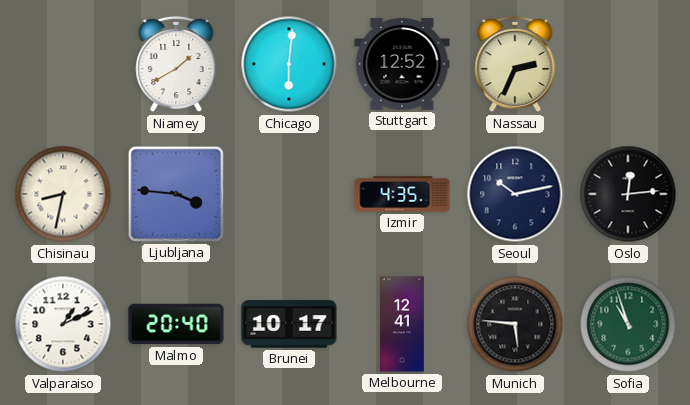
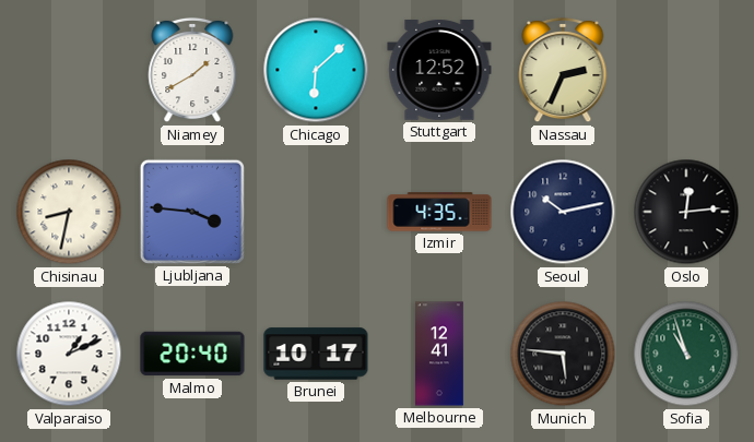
Chicago: 6:01 -> 6:08 (316, 70)
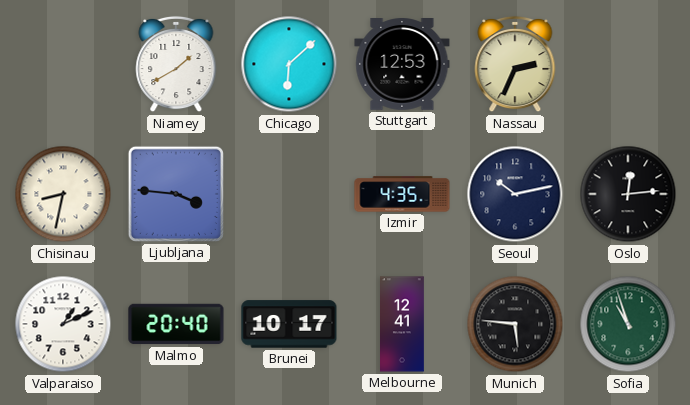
Stuttgart: 12:52 -> 12:53 (402, 65)
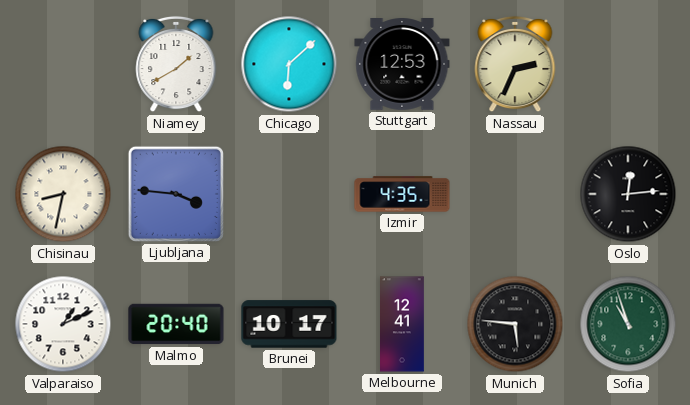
Seoul: 10:13 -> none (515, 194)
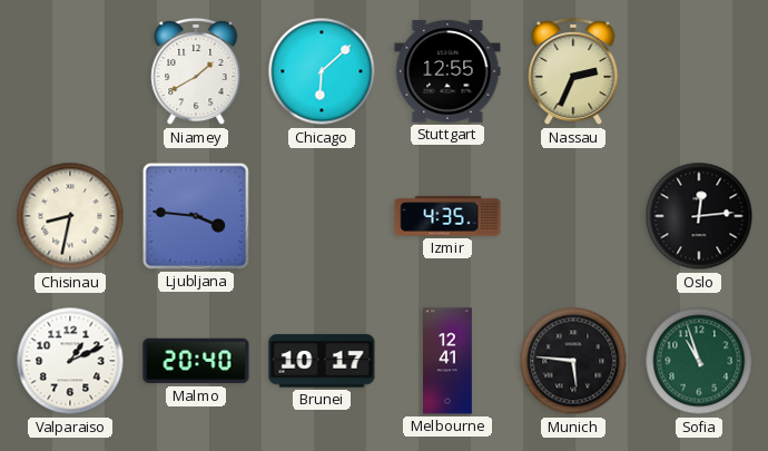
Stuttgart: 12:53 -> 12:55 (447, 72)
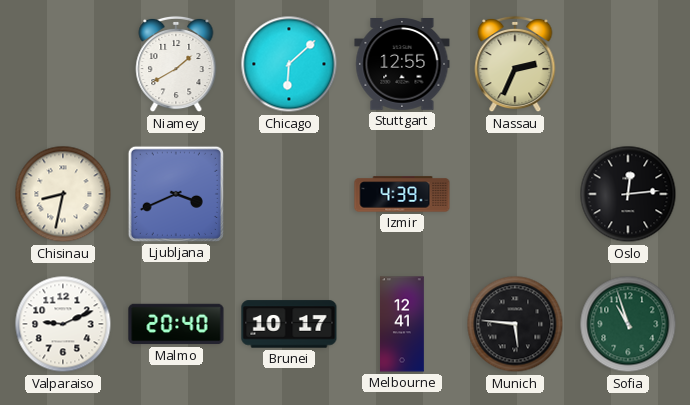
Ljubljana: 3:46 -> 3:41 (176, 194)
Izmir: 4:35 -> 4:39 (402, 194)
Valparaiso: 1:11 -> 9:11 (63, 324)
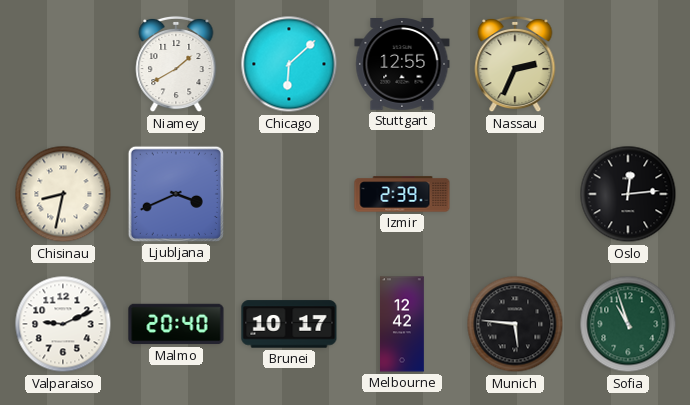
Izmir: 4:39 -> 2:39 (402, 194)
Melbourne: 12:41 -> 12:42 (403, 324)
